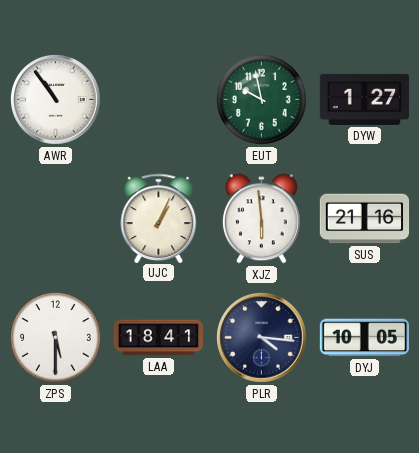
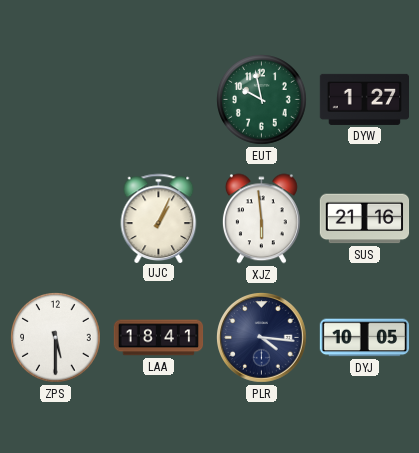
AWR: 10:54 -> none (56, 100)
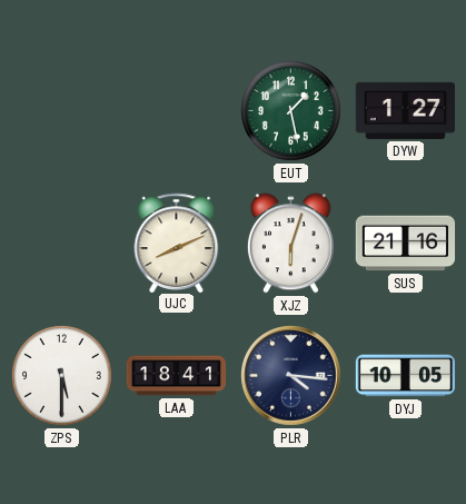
EUT: 9:58 -> 1:28 (291, 111)
UJC: 1:04 -> 8:11 (177, 243)
XJZ: 5:59 -> 6:03 (290, 244)
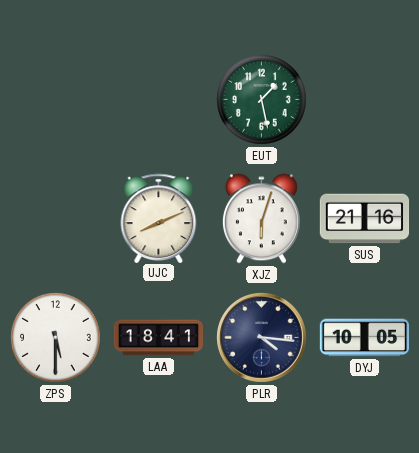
DYW: 1:27 -> none (406, 110)
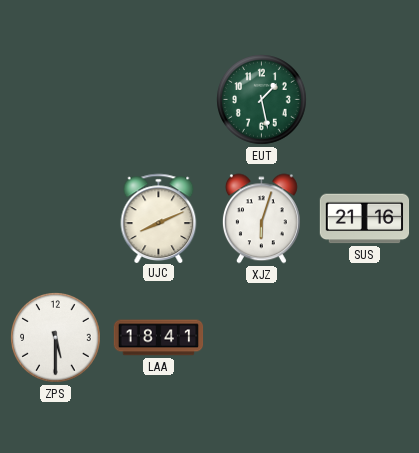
PLR: 4:16 -> none (262, 338)
DYJ: 10:05 -> none (365, 338)
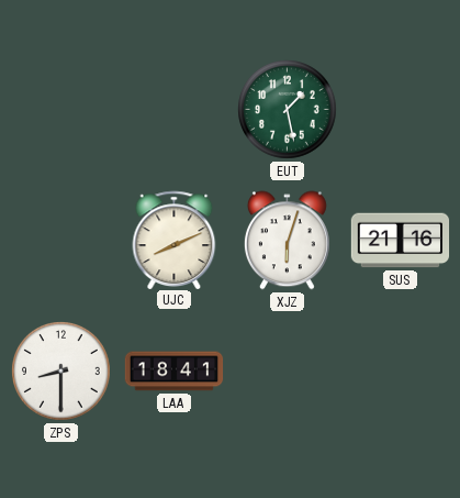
ZPS: 5:30 -> 8:30 (61, 372)
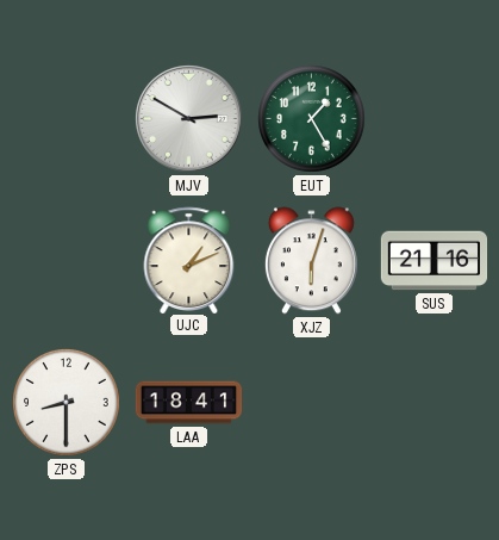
MJV: none -> 2:50 (189, 119)
EUT: 1:28 -> 1:25 (312, 119)
UJC: 8:11 -> 1:11 (189, 260)
